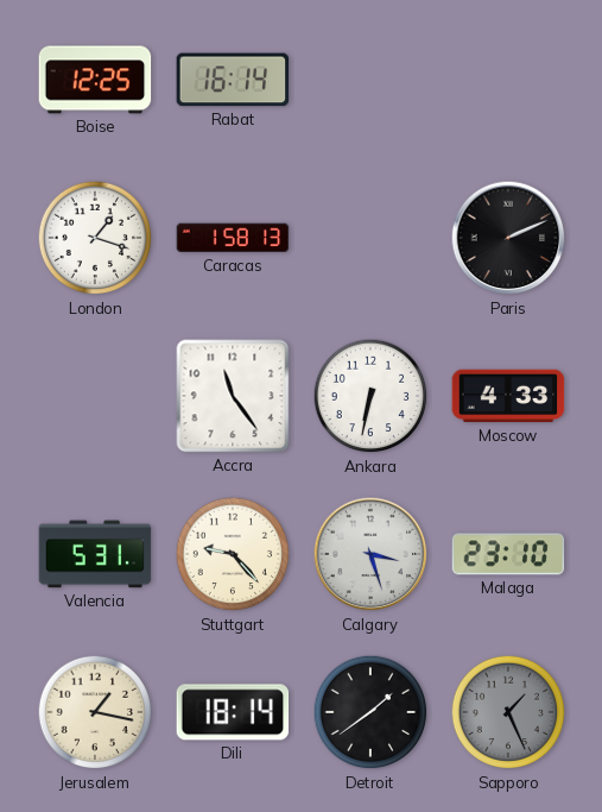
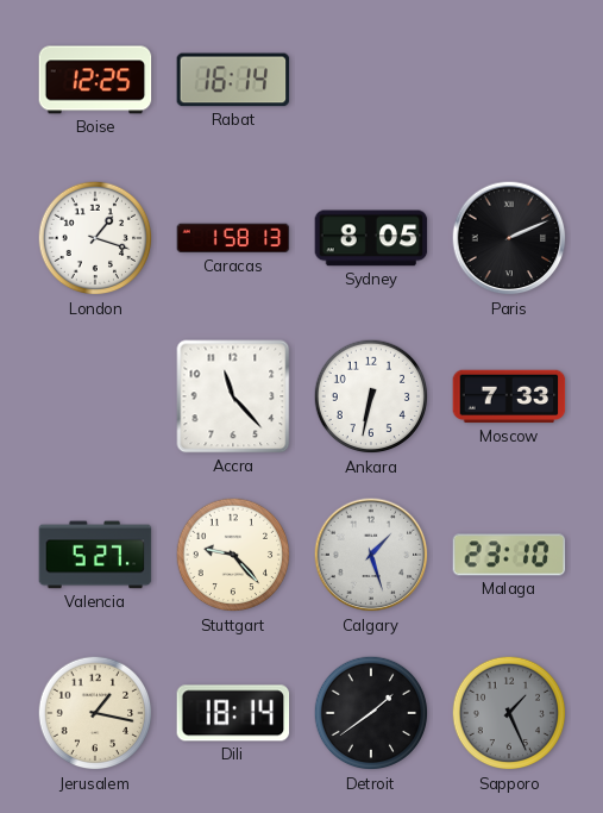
Sydney: none -> 8:05 (371, 238)
Accra: 11:24 -> 11:23 (233, 396)
Moscow: 4:33 -> 7:33 (509, 396)
Valencia: 5:31 -> 5:27 (95, 555)
Calgary: 3:27 -> 1:27 (371, 555)
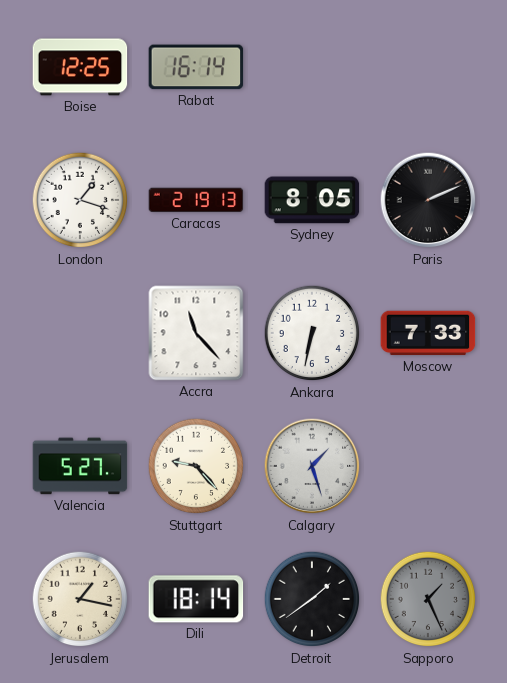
Caracas: 1:58 -> 2:19 (196, 200)
Malaga: 23:10 -> none (509, 555)
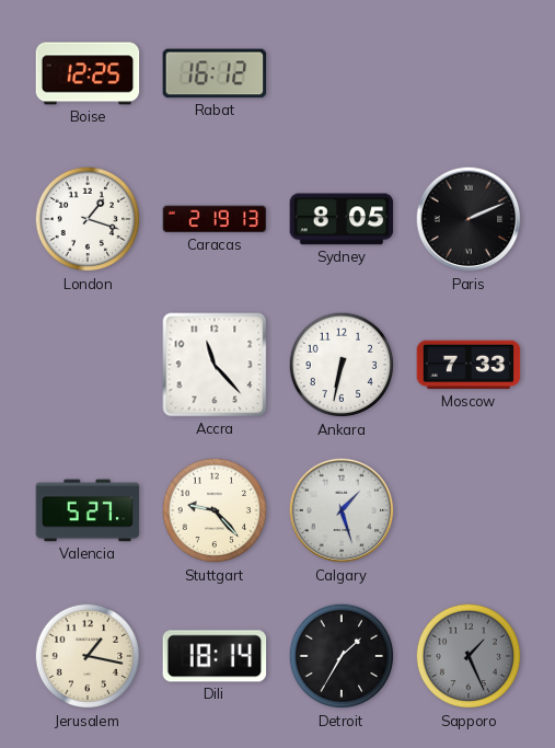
Rabat: 16:14 -> 16:12 (215, 73)
Detroit: 1:39 -> 1:35 (342, 656)
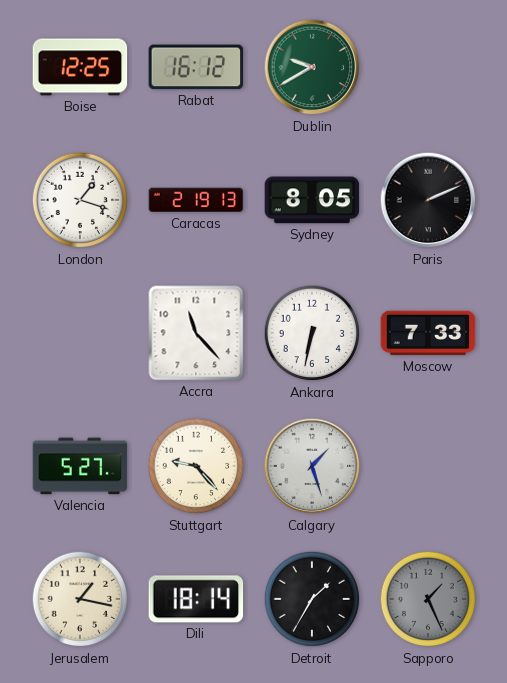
Dublin: none -> 9:40 (312, 67)
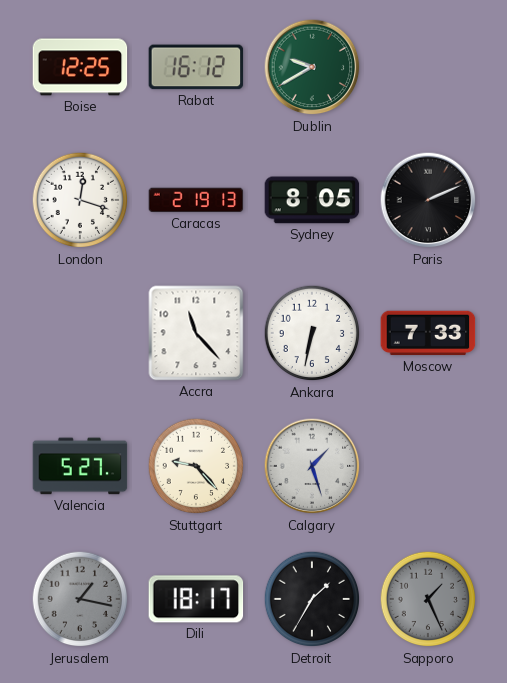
London: 1:18 -> 12:18 (80, 200)
Jerusalem dial: cream -> grey (80, 599)
Dili: 18:14 -> 18:17 (196, 599)
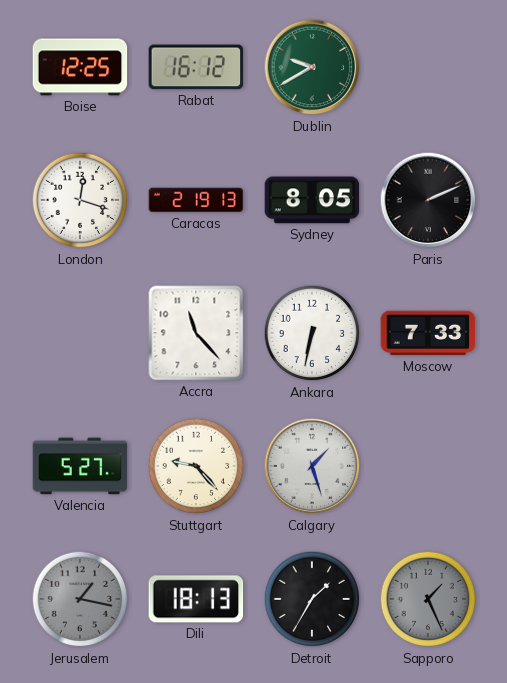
Dili: 18:17 -> 18:13 (196, 599)
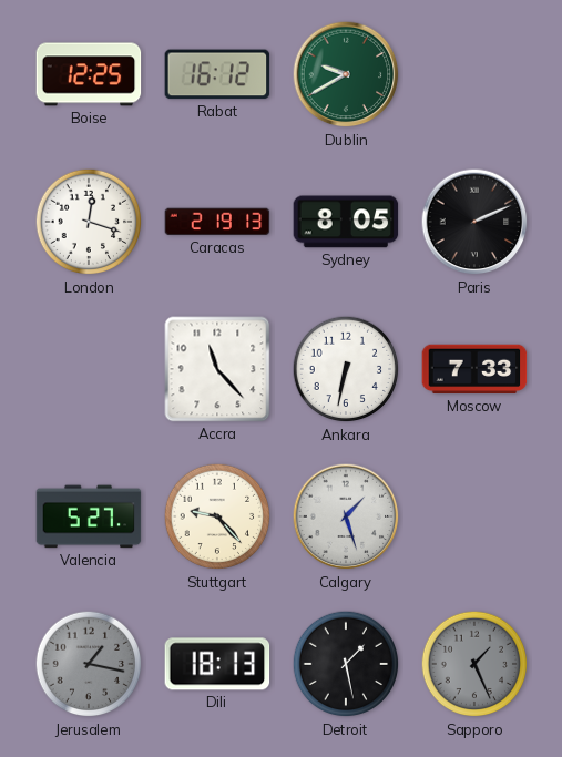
Detroit: 1:35 -> 1:28 (346, 664)
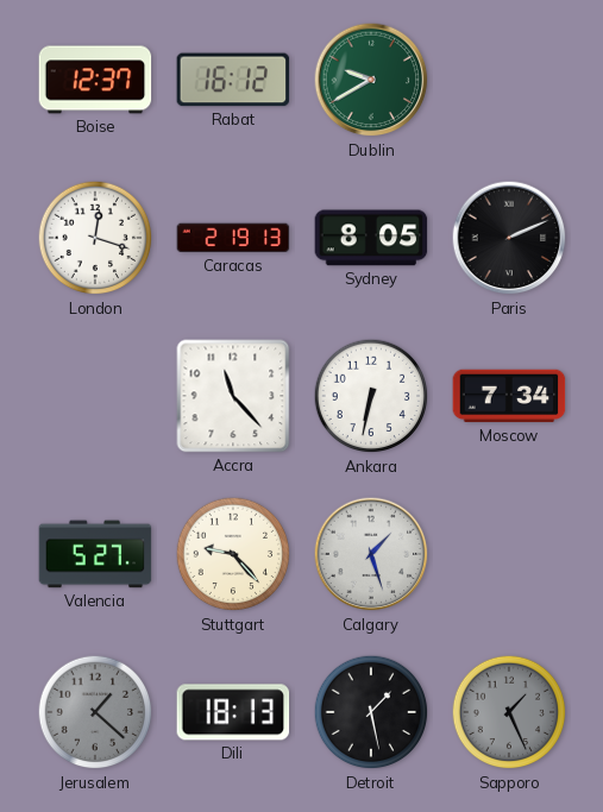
Boise: 12:25 -> 12:37 (95, 80)
Moscow: 7:33 -> 7:34 (509, 396)
Jerusalem: 1:17 -> 1:22 (95, 712)
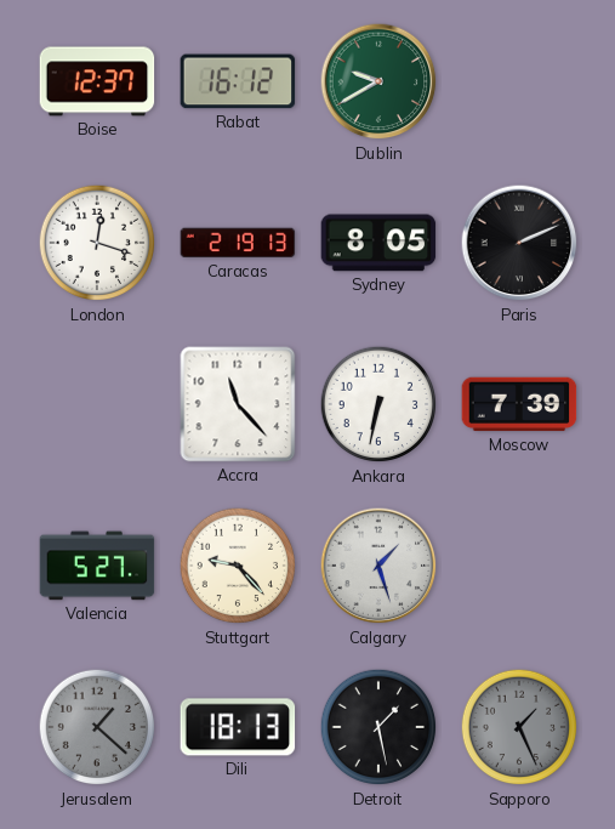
Moscow: 7:34 -> 7:39 (519, 404)
